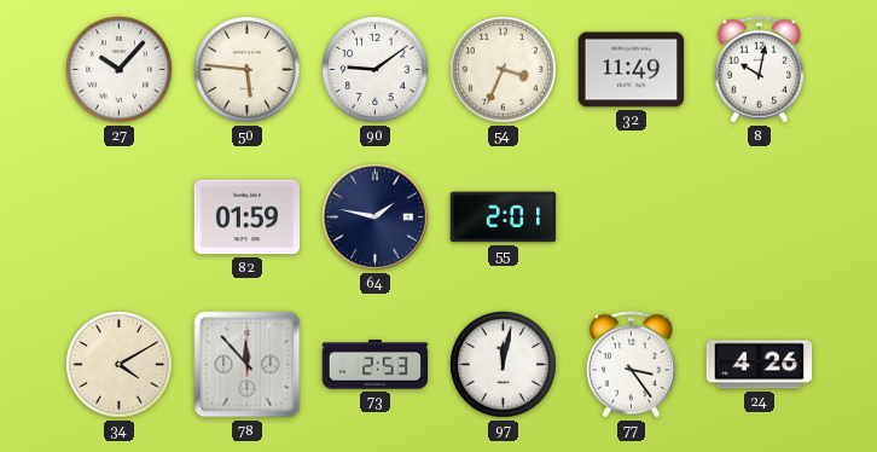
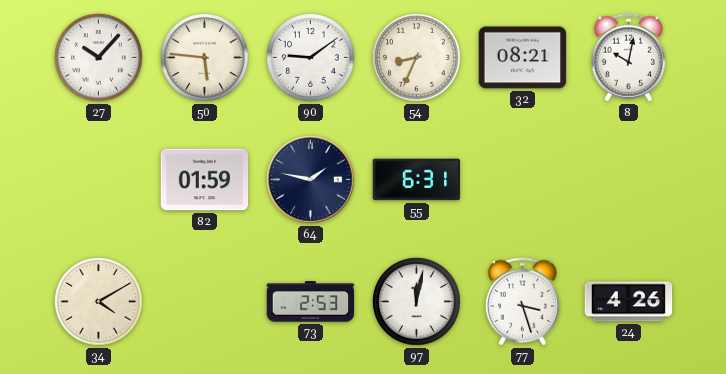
54: 3:34 -> 8:34 (417, 58)
32: 11:49 -> 08:21 (523, 58)
55: 2:01 -> 6:31 (417, 180)
78: 11:53 -> none (248, 365)
77: 3:24 -> 3:27 (522, 302)
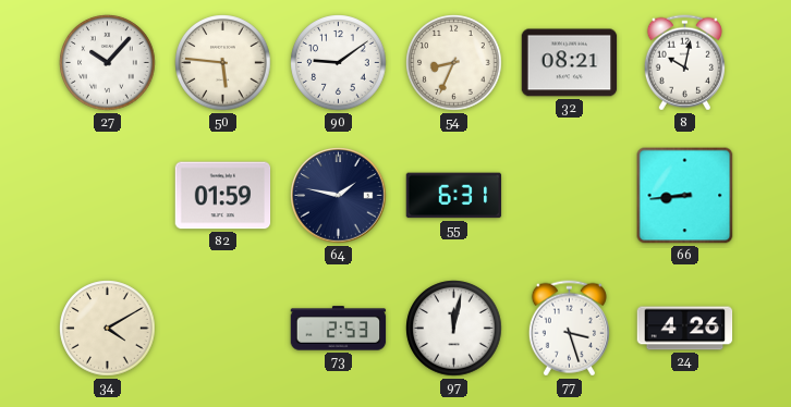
66: none -> 8:44 (685, 196)
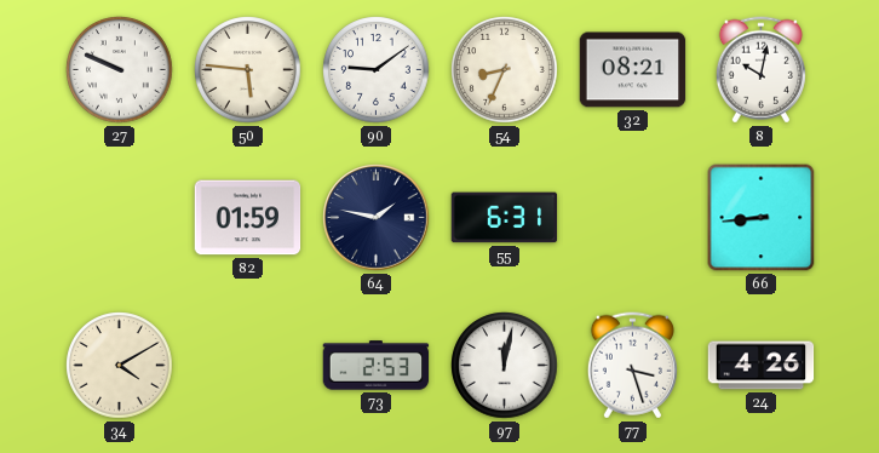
27: 10:07 -> 9:49 (120, 70)
